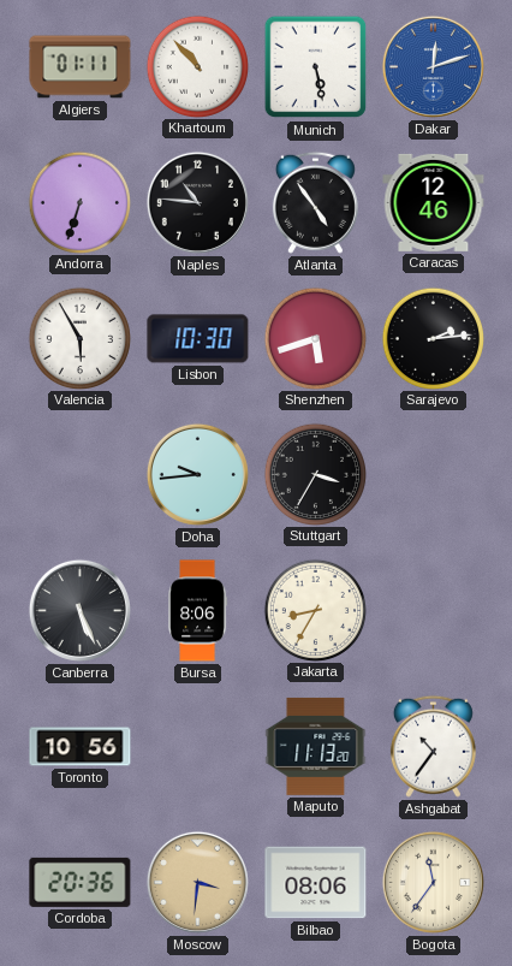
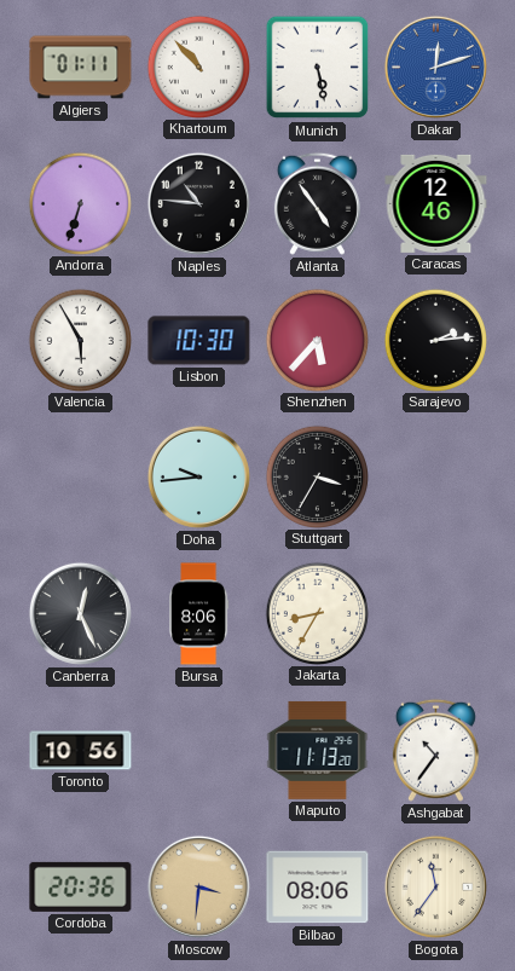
Shenzhen: 5:42 -> 5:37 (317, 340)
Canberra: 5:26 -> 12:26 (80, 613)
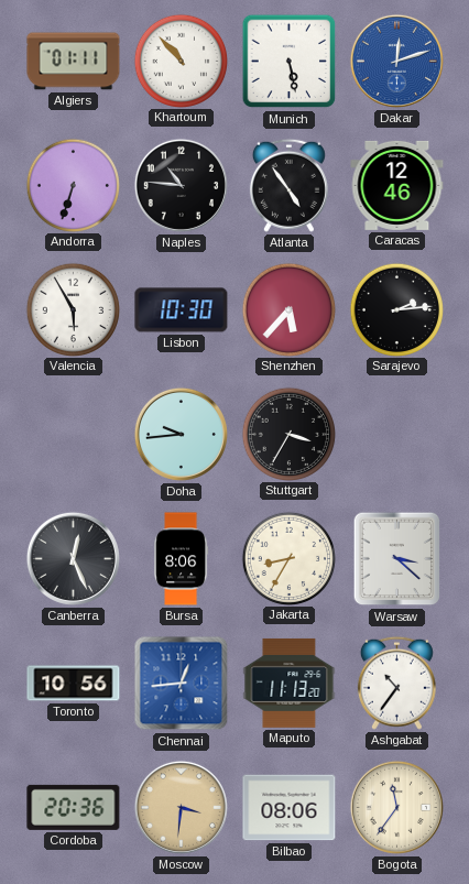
Warsaw: none -> 3:22 (397, 559)
Chennai: none -> 12:44 (182, 684)
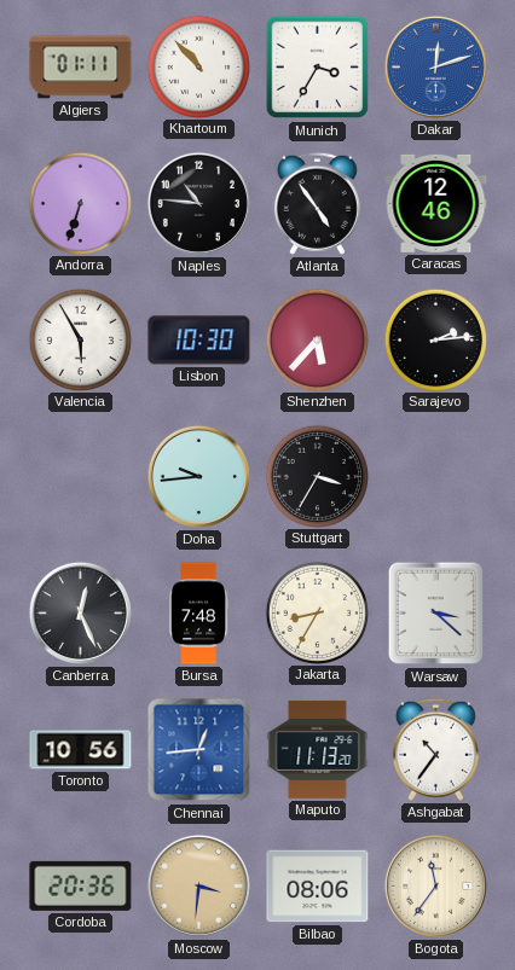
Munich: 5:28 -> 3:35 (318, 68)
Bursa: 8:06 -> 7:48 (199, 614)
